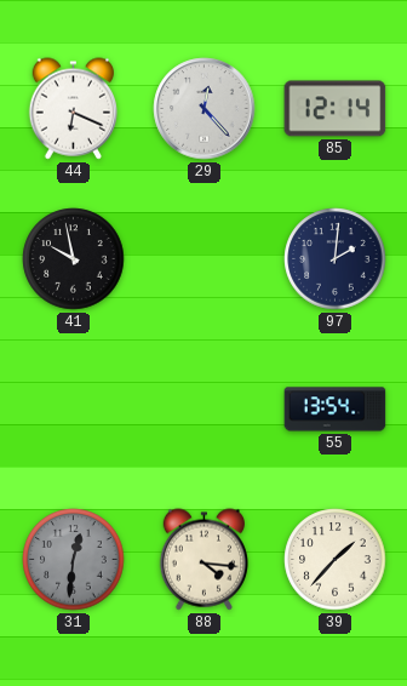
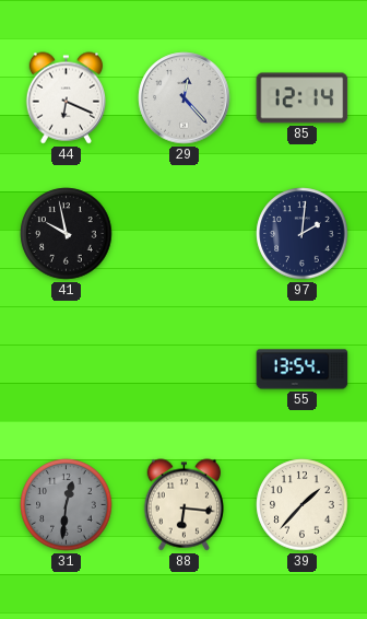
88: 4:16 -> 6:16 (183, 505)
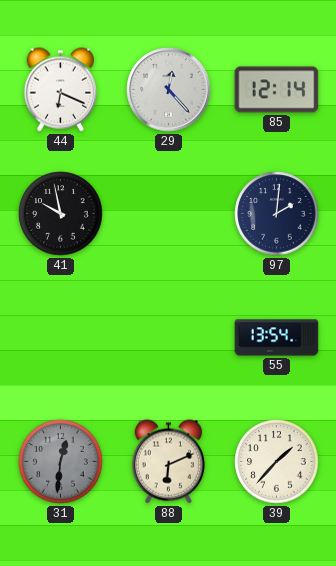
88: 6:16 -> 6:11 (168, 462)
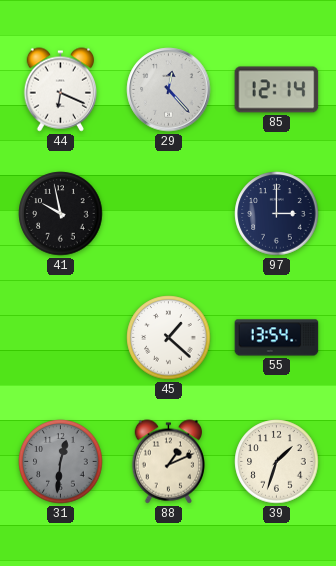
97: 2:01 -> 3:00 (277, 214)
45: none -> 1:22 (169, 338)
88: 6:11 -> 1:11 (168, 462)
39: 1:37 -> 1:33 (277, 462)
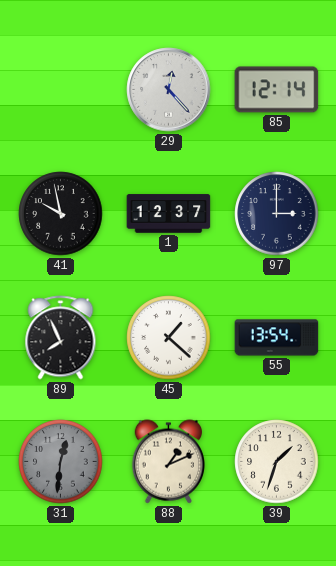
44: 6:19 -> none (60, 90)
1: none -> 12:37 (169, 214)
89: none -> 7:56 (61, 338)
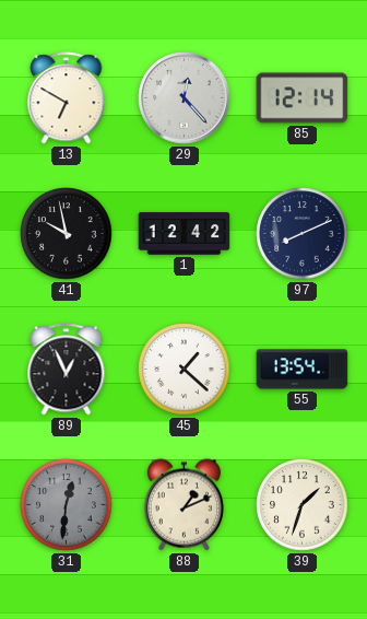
13: none -> 6:50 (67, 98)
1: 12:37 -> 12:42 (185, 234)
97: 3:00 -> 8:11 (303, 234)
89: 7:56 -> 12:56 (67, 370)
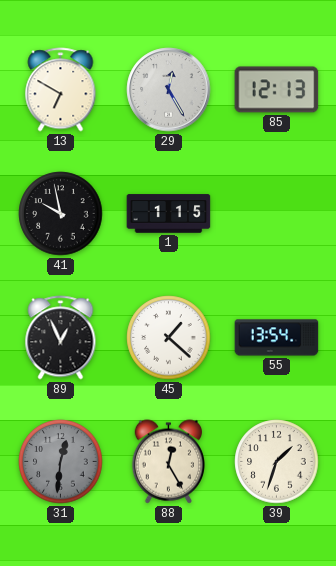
29: 12:23 -> 12:25 (169, 90)
85: 12:14 -> 12:13 (277, 90)
1: 12:42 -> 1:15 (169, 214)
97: 8:11 -> none (303, 234)
88: 1:11 -> 12:25 (168, 462)
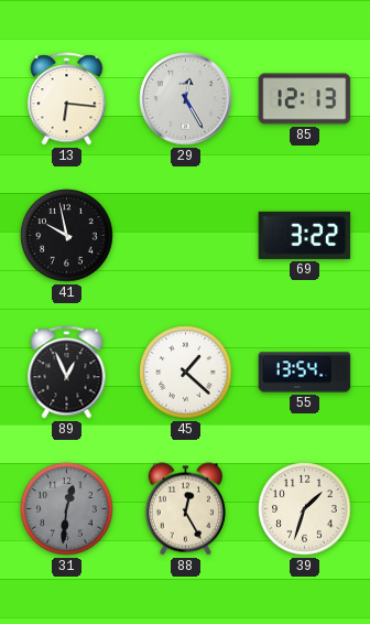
13: 6:50 -> 6:16 (67, 99)
1: 1:15 -> none (169, 214)
69: none -> 3:22 (305, 235)
